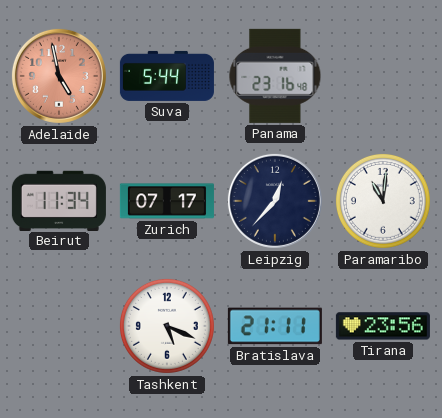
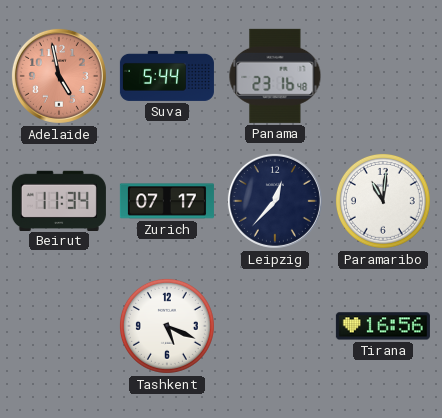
Bratislava: 21:11 -> none (275, 326)
Tirana: 23:56 -> 16:56 (383, 326)
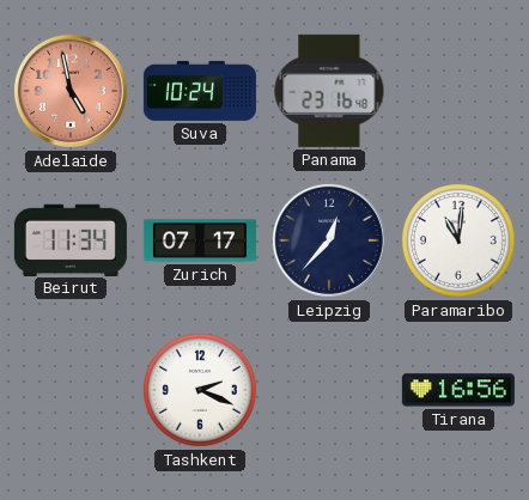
Suva: 5:44 -> 10:24 (200, 91)
Tashkent: 5:19 -> 2:19 (200, 390)
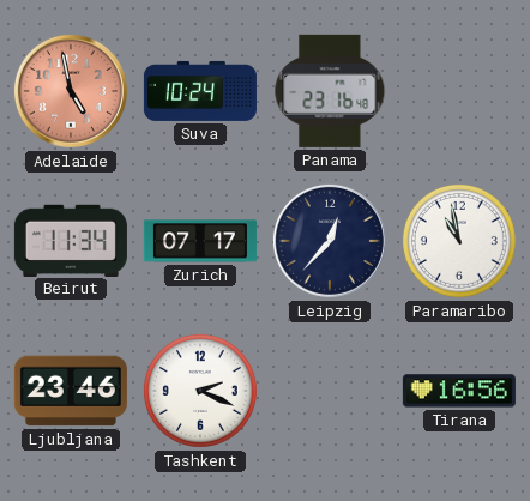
Paramaribo: 11:01 -> 10:58 (459, 241)
Ljubljana: none -> 23:46 (71, 391)
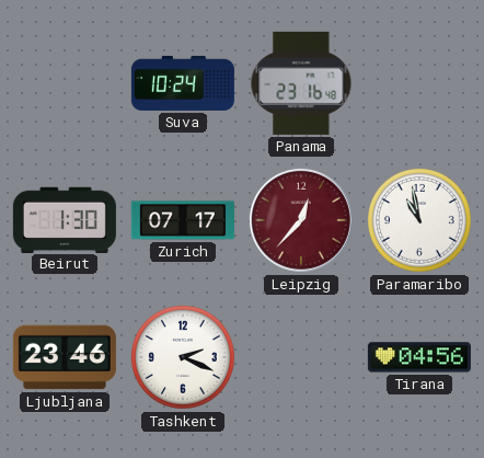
Adelaide: 4:58 -> none (71, 91)
Beirut: 11:34 -> 1:30 (65, 219)
Leipzig dial: navy -> burgundy (301, 220)
Tirana: 16:56 -> 04:56 (419, 357)
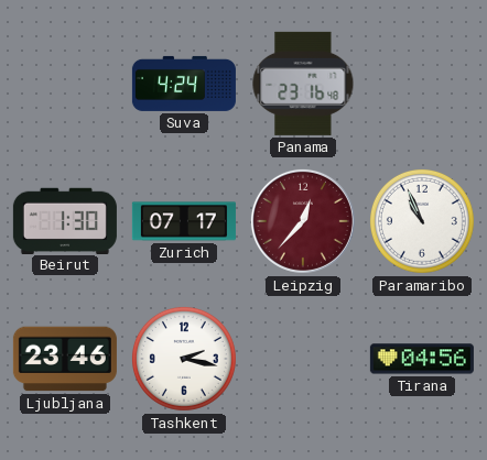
Suva: 10:24 -> 4:24 (184, 84)
Paramaribo: 10:58 -> 10:56 (422, 221)
Tashkent: 2:19 -> 2:17 (184, 359)
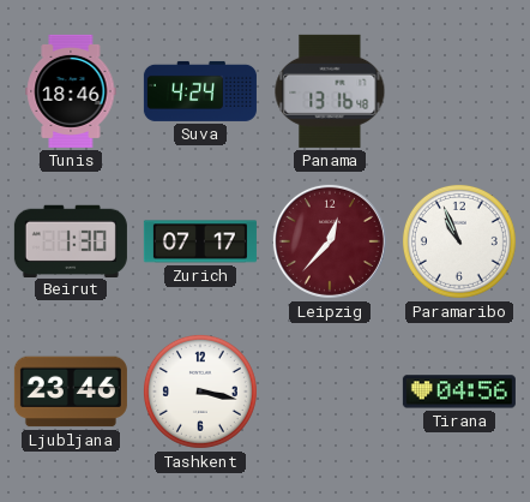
Tunis: none -> 18:46 (71, 91)
Panama: 23:16 -> 13:16 (330, 91)
Tashkent: 2:17 -> 3:17 (200, 392)
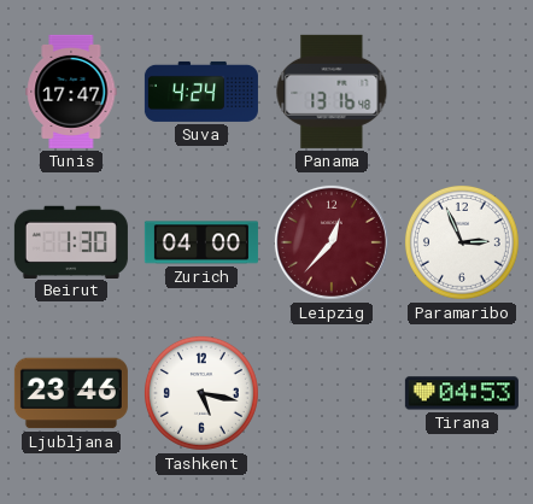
Tunis: 18:46 -> 17:47 (71, 92)
Zurich: 07:17 -> 04:00 (201, 242)
Paramaribo: 10:56 -> 2:56 (462, 242)
Tashkent: 3:17 -> 5:17 (201, 393)
Tirana: 04:56 -> 04:53 (462, 393)
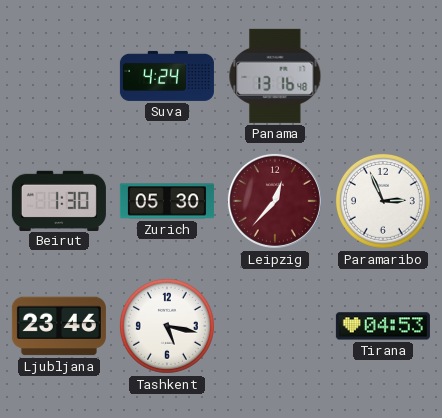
Tunis: 17:47 -> none (71, 92)
Zurich: 04:00 -> 05:30 (167, 201)
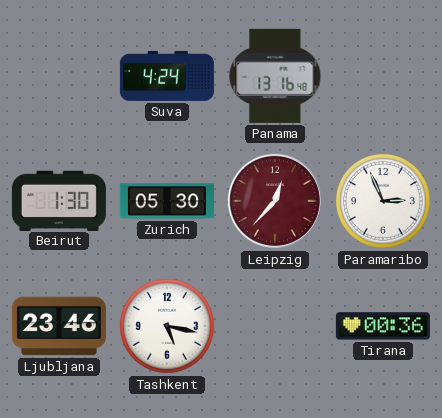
Tirana: 04:53 -> 00:36 (383, 326)
